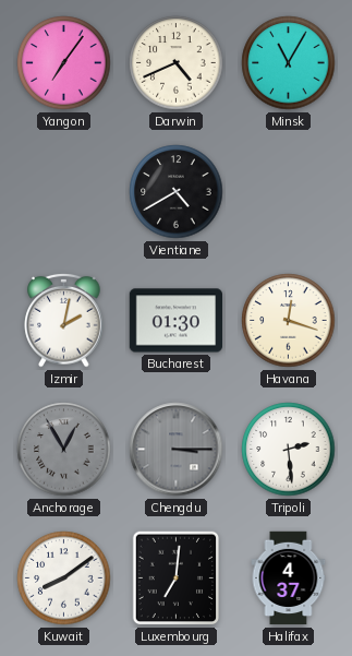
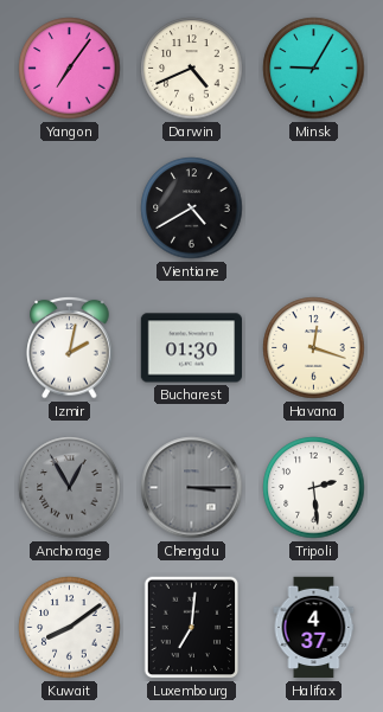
Minsk: 11:05 -> 9:05 (314, 69)
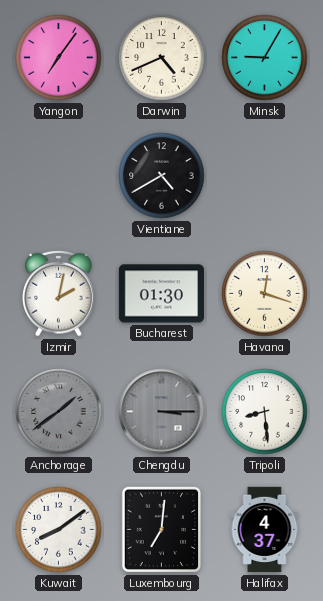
Anchorage: 12:55 -> 1:39 (59, 412)
Tripoli: 2:29 -> 8:29 (265, 412)
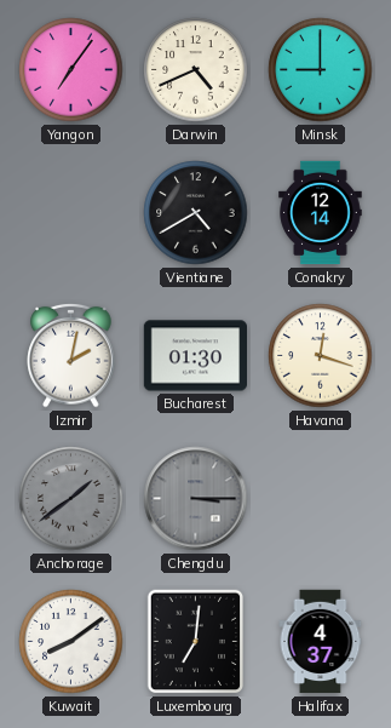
Minsk: 9:05 -> 9:00 (321, 70)
Conakry: none -> 12:14 (321, 213)
Tripoli: 8:29 -> none (265, 412)
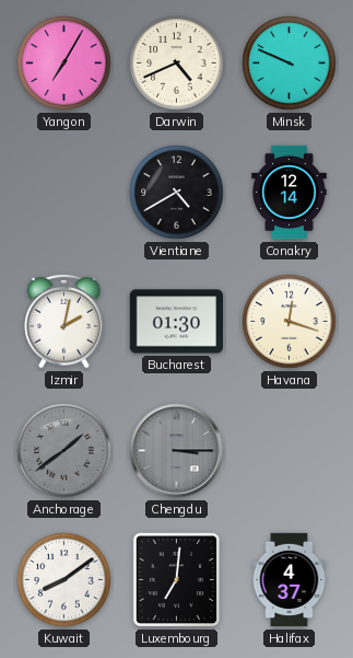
Yangon: 7:06 -> 7:05 (64, 64)
Minsk: 9:00 -> 9:49 (290, 64)
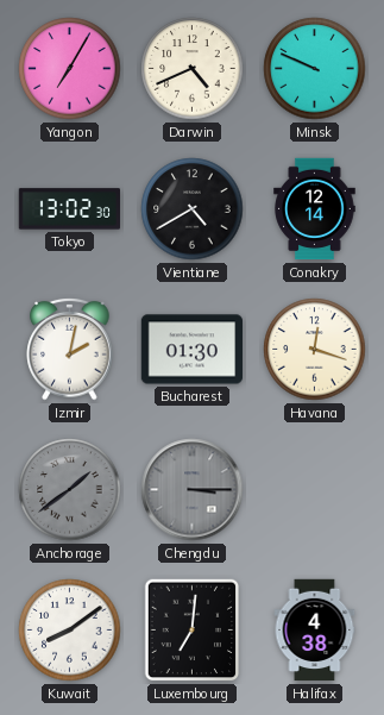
Tokyo: none -> 13:02 (69, 209)
Halifax: 4:37 -> 4:38 (315, 631)
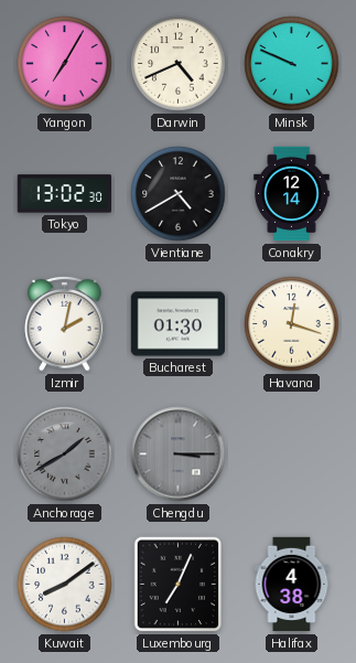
Anchorage: 1:39 -> 1:40 (65, 455)
Luxembourg: 7:01 -> 7:04 (179, 585)
